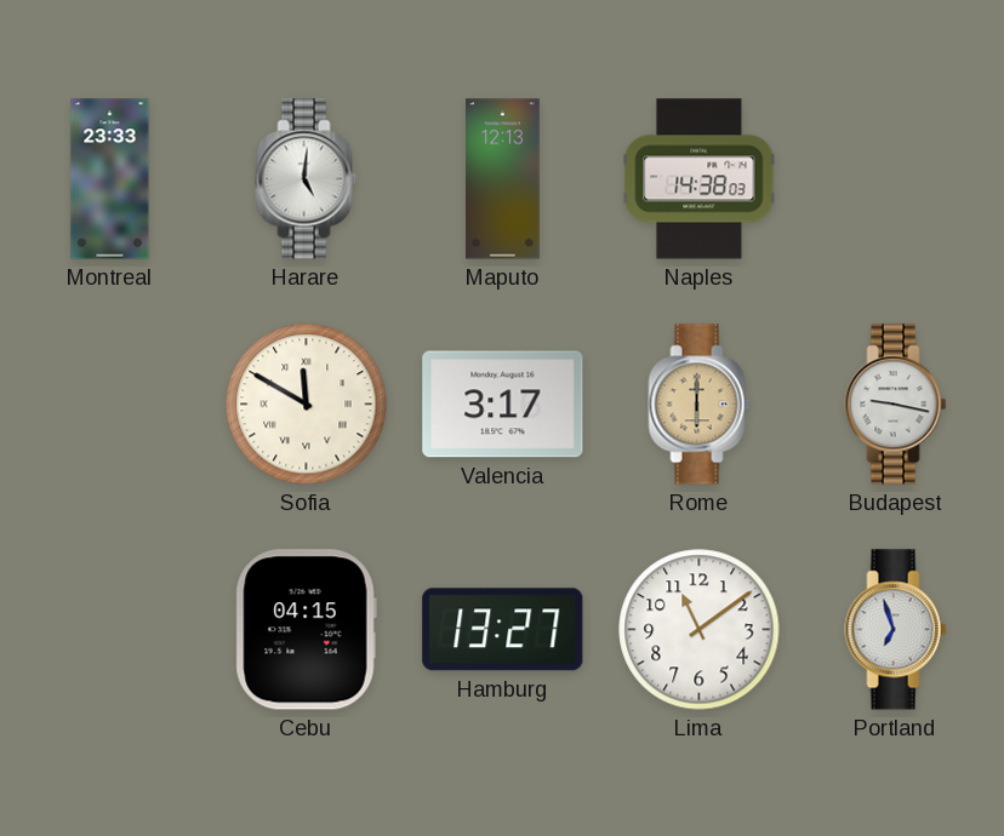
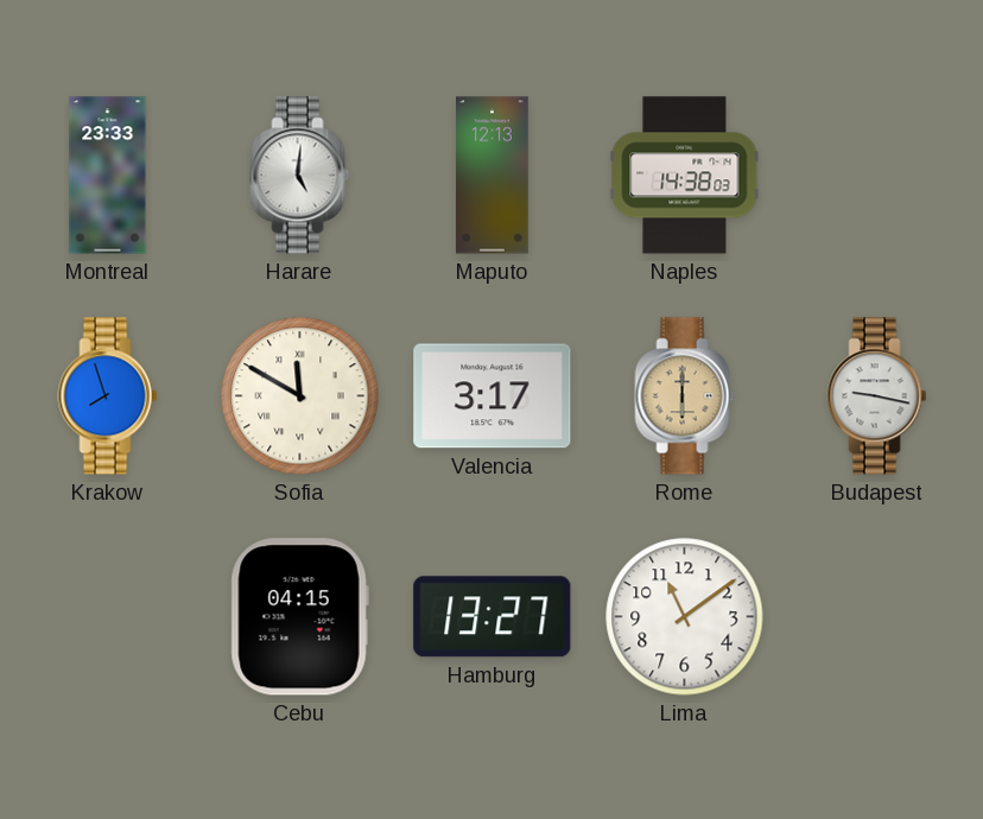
Krakow: none -> 7:57 (108, 396)
Portland: 6:57 -> none (896, 630)
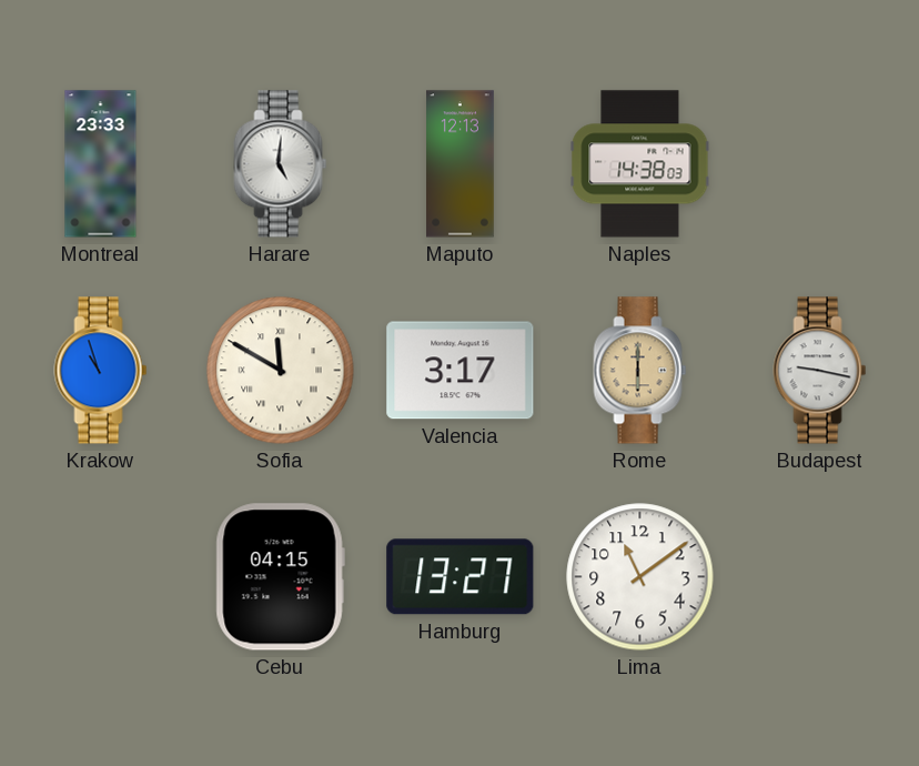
Krakow: 7:57 -> 10:57 (101, 371)
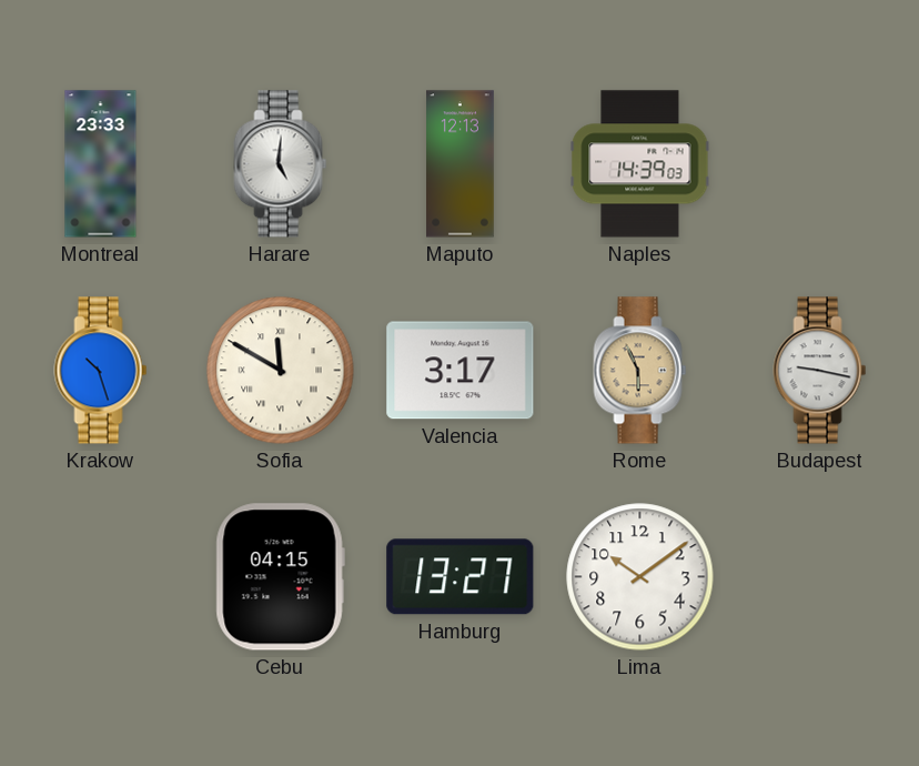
Naples: 14:38 -> 14:39 (640, 164)
Krakow: 10:57 -> 10:27 (101, 371)
Rome: 6:00 -> 5:56 (640, 371)
Lima: 11:09 -> 10:09 (640, 577)
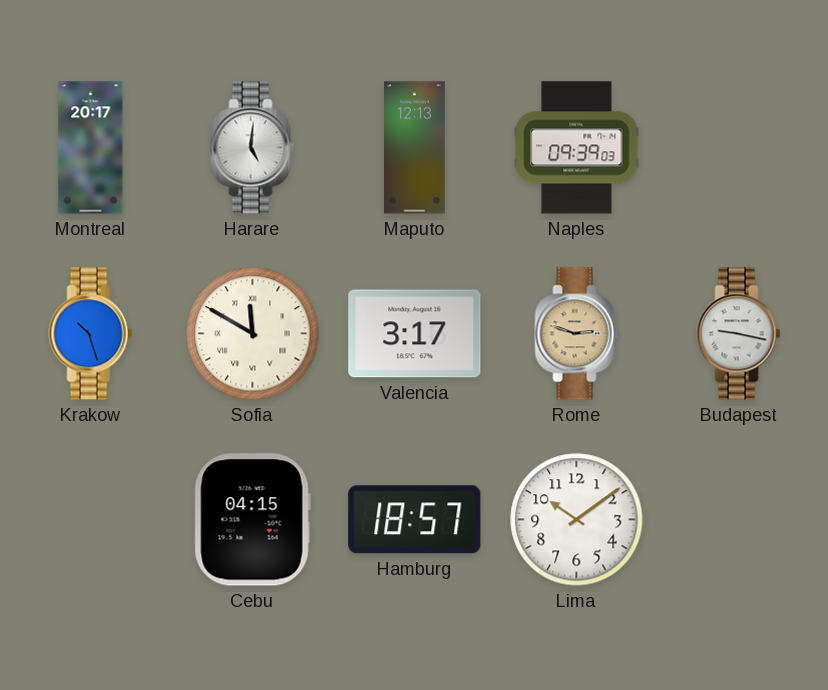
Montreal: 23:33 -> 20:17 (91, 148)
Naples: 14:39 -> 09:39 (577, 148)
Rome: 5:56 -> 2:48 (577, 334)
Hamburg: 13:27 -> 18:57 (415, 520)
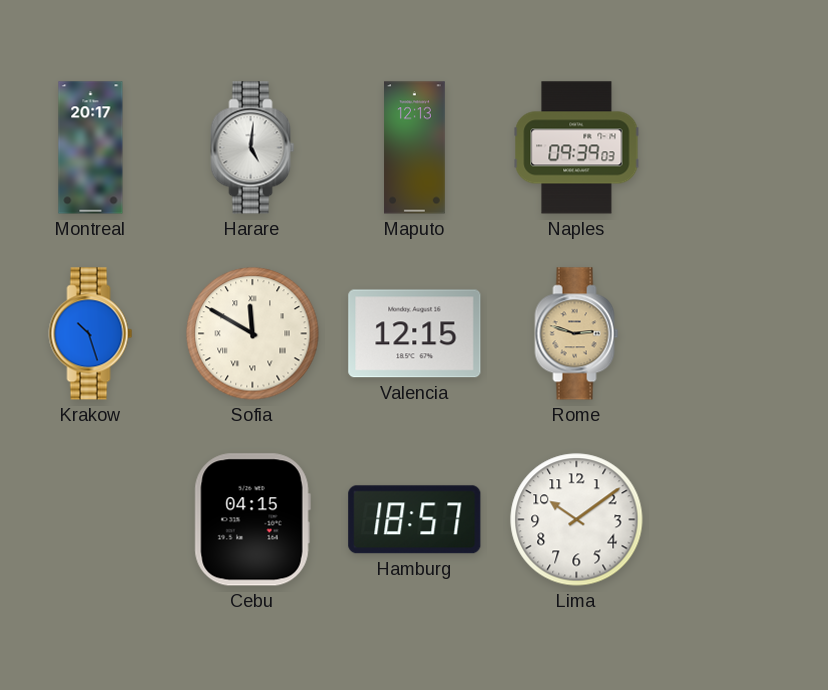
Valencia: 3:17 -> 12:15 (415, 334)
Budapest: 9:17 -> none (739, 334)
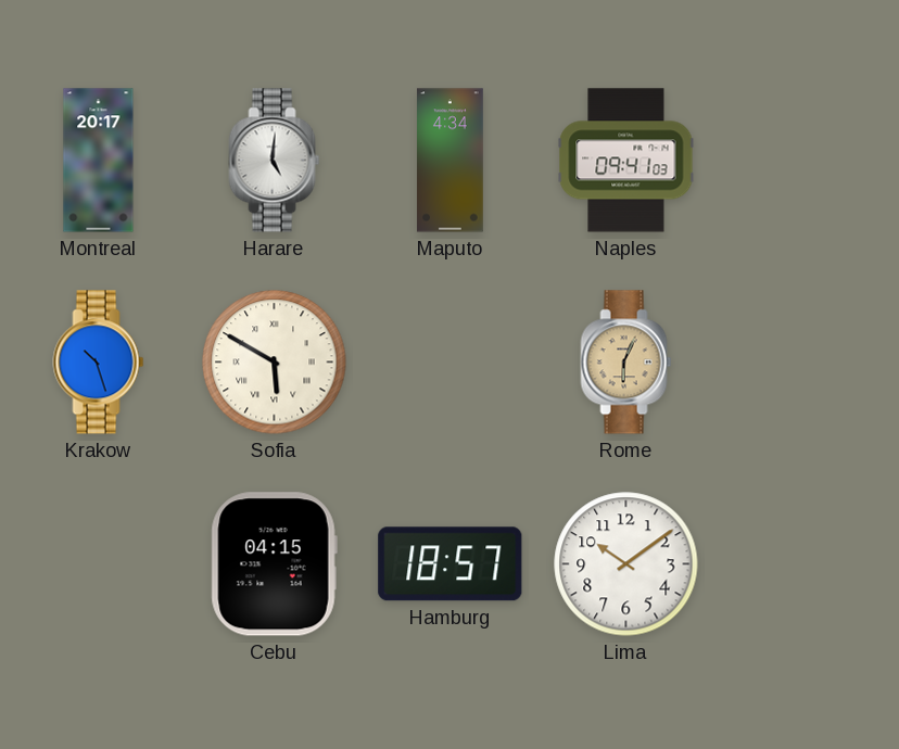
Maputo: 12:13 -> 4:34 (451, 161)
Naples: 09:39 -> 09:41 (626, 161)
Sofia: 11:50 -> 5:50 (275, 363)
Valencia: 12:15 -> none (415, 334)
Rome: 2:48 -> 6:04 (626, 363)
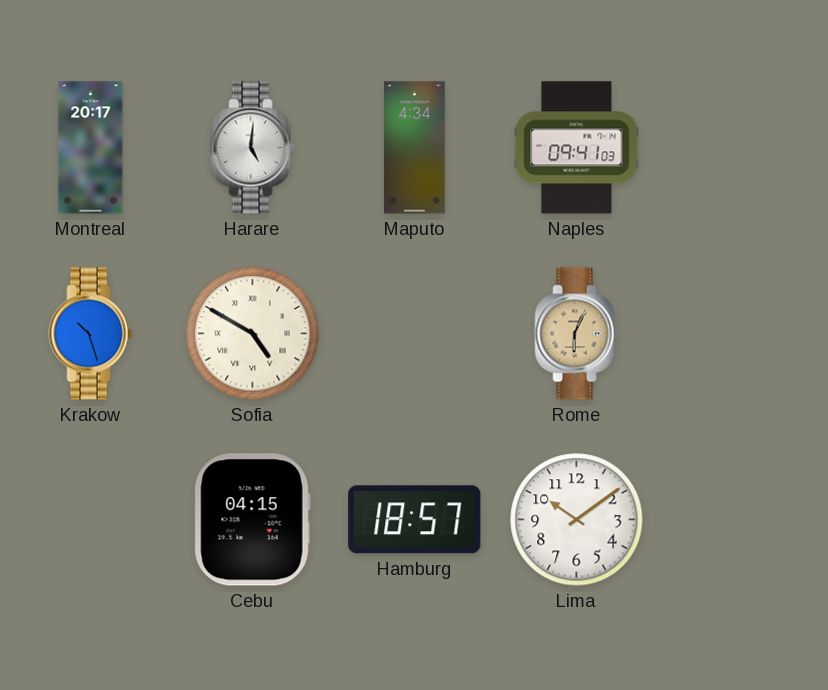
Sofia: 5:50 -> 4:50 (253, 334)
